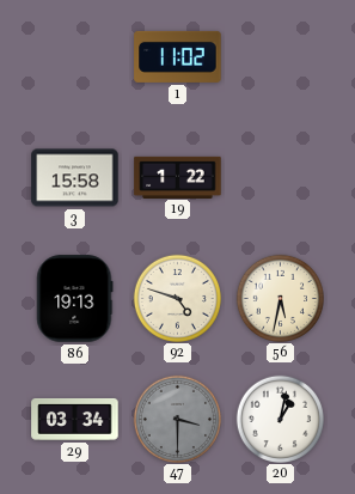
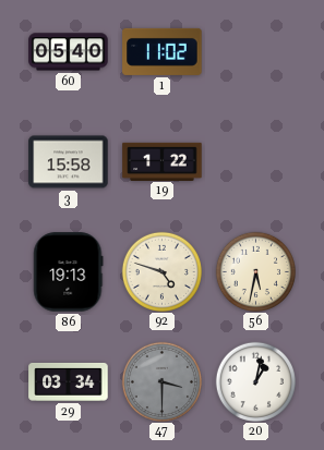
60: none -> 05:40 (69, 52)
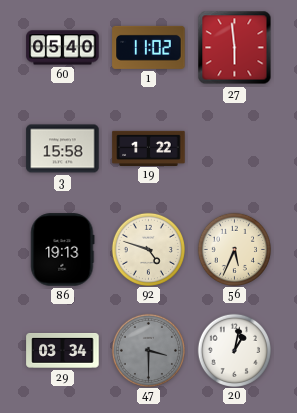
27: none -> 5:59 (235, 48)
56: 5:32 -> 5:34 (234, 249)
